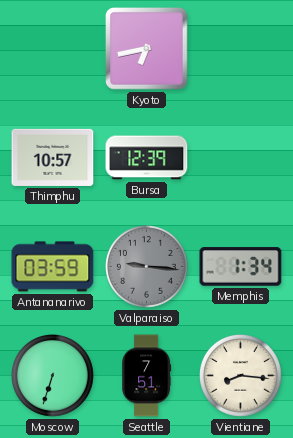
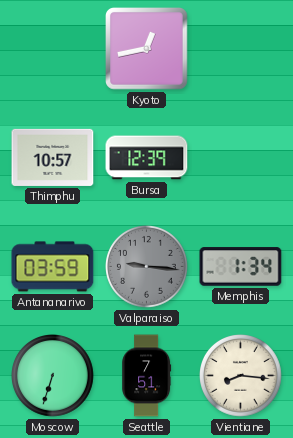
Kyoto: 6:43 -> 12:43 (147, 49)
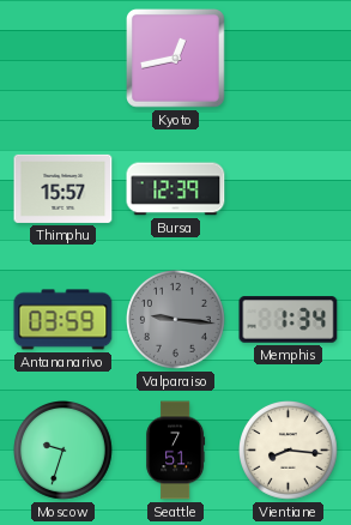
Thimphu: 10:57 -> 15:57 (63, 188)
Moscow: 6:33 -> 9:33 (63, 451)
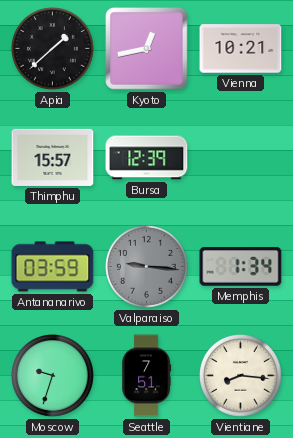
Apia: none -> 1:38 (53, 49)
Vienna: none -> 10:21 (241, 49)
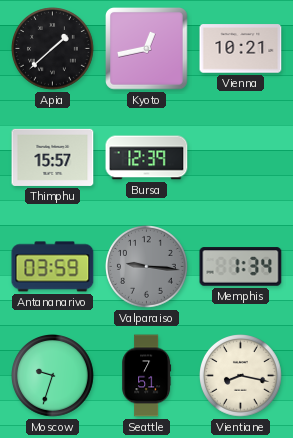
Vientiane: 8:16 -> 8:17 (241, 376)
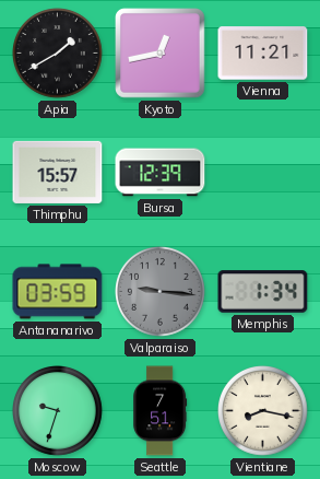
Apia: 1:38 -> 1:40 (58, 54)
Vienna: 10:21 -> 11:21 (263, 54)
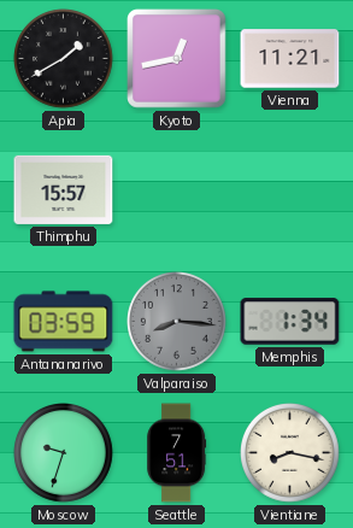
Bursa: 12:39 -> none (161, 173)
Valparaiso: 9:16 -> 8:16 (177, 322)
